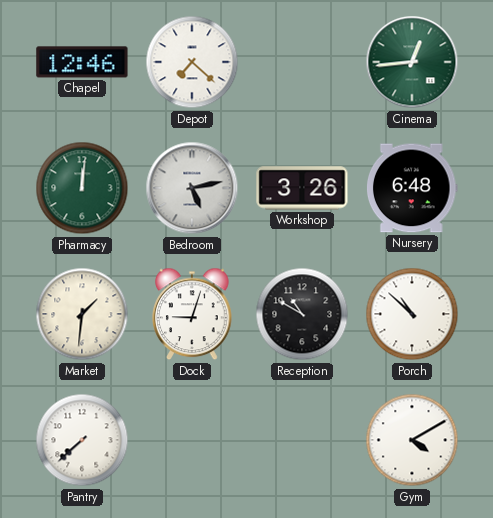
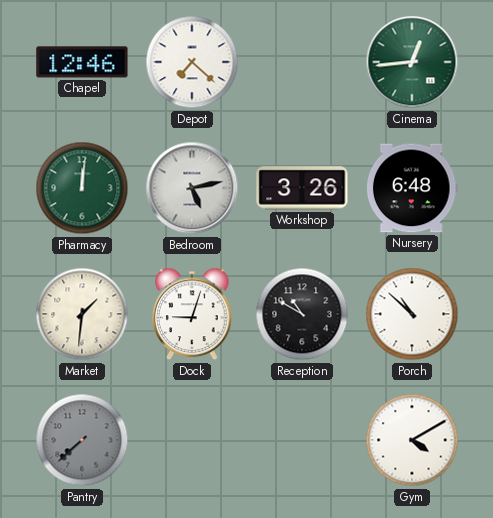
Pantry dial: white -> grey (82, 440)
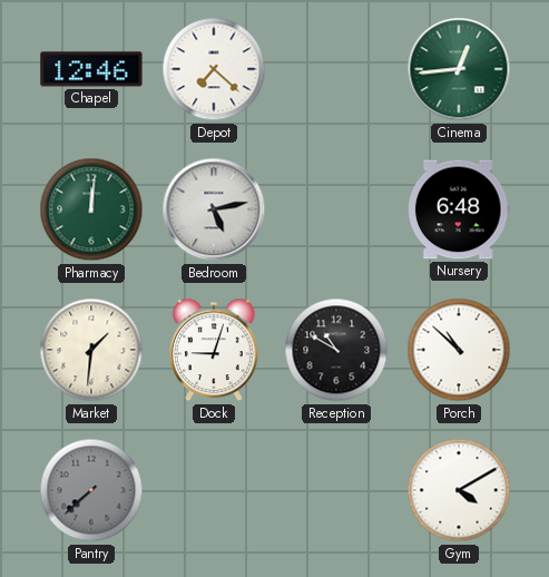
Workshop: 3:26 -> none (302, 188)
